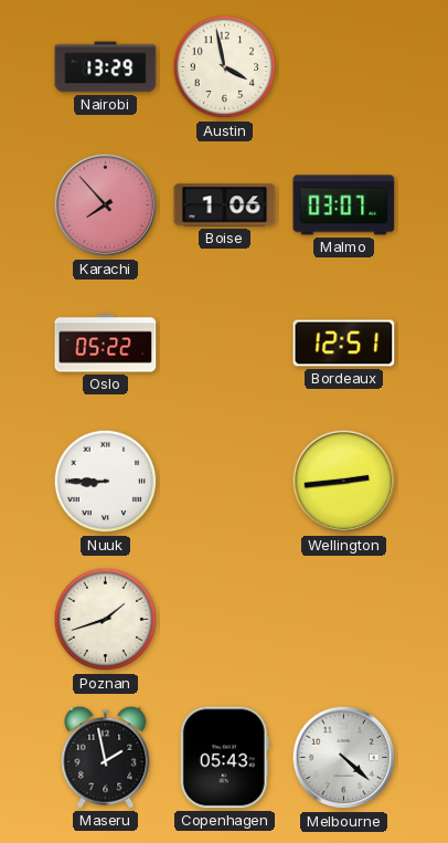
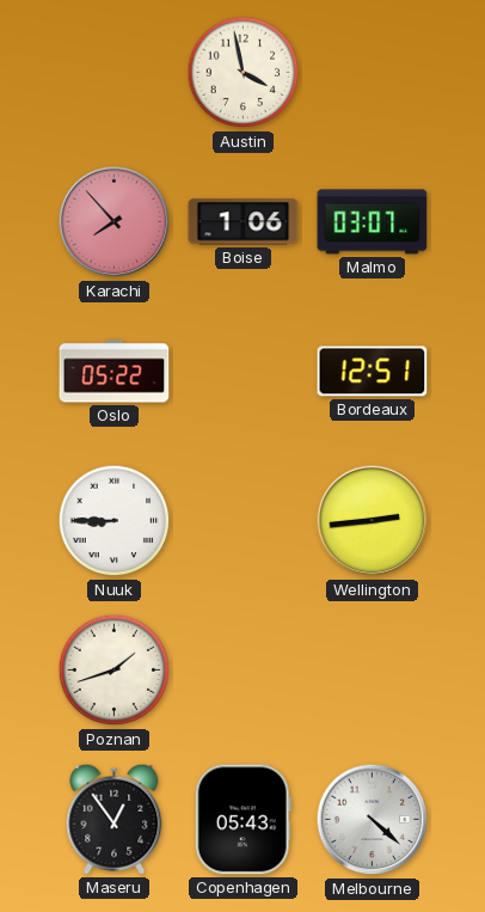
Nairobi: 13:29 -> none (106, 67)
Maseru: 1:58 -> 12:54 (115, 819)
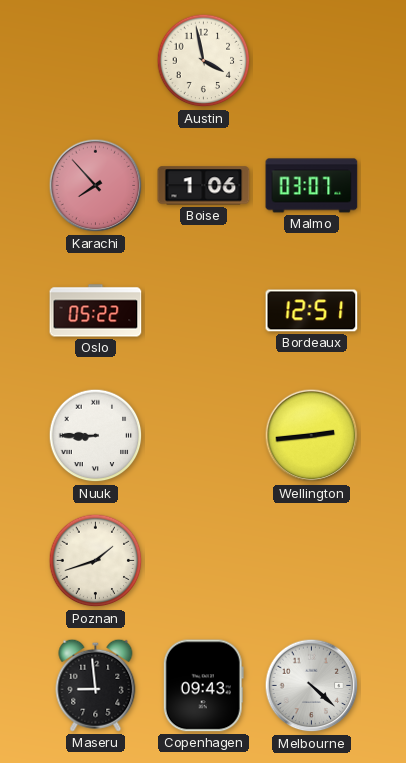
Maseru: 12:54 -> 8:59 (96, 685)
Copenhagen: 05:43 -> 09:43 (203, 686)
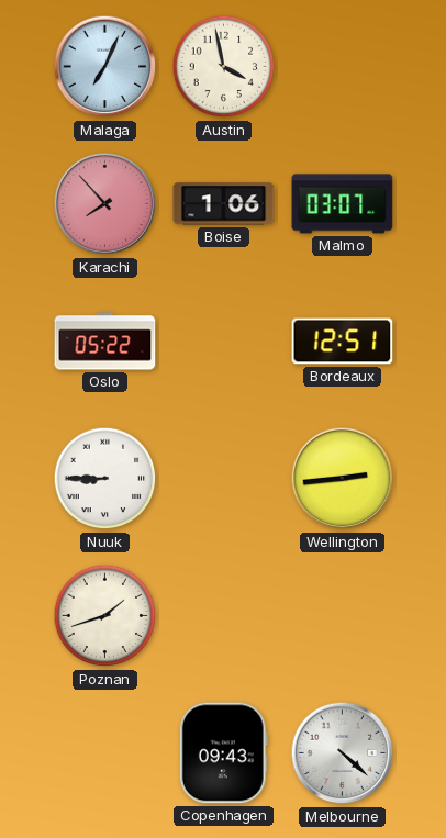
Malaga: none -> 7:04 (105, 67)
Maseru: 8:59 -> none (96, 685)
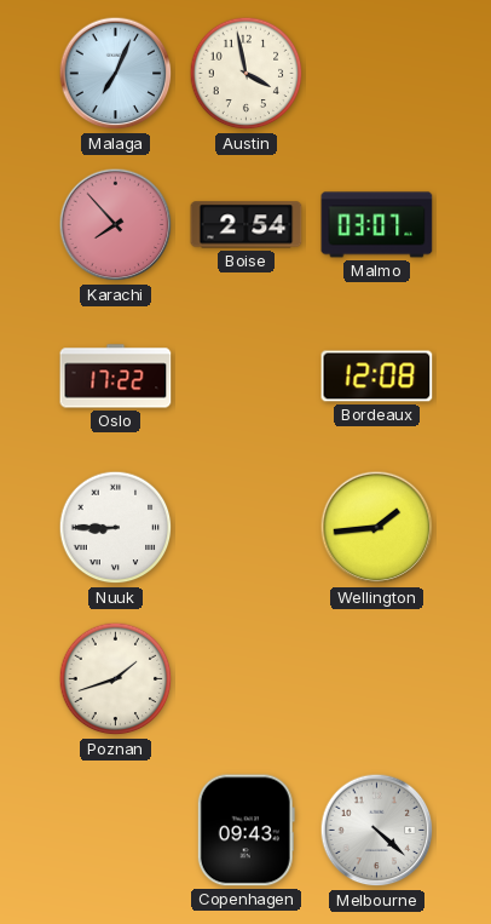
Boise: 1:06 -> 2:54 (247, 225)
Oslo: 05:22 -> 17:22 (116, 377)
Bordeaux: 12:51 -> 12:08 (377, 377)
Wellington: 2:44 -> 1:44 (377, 528)
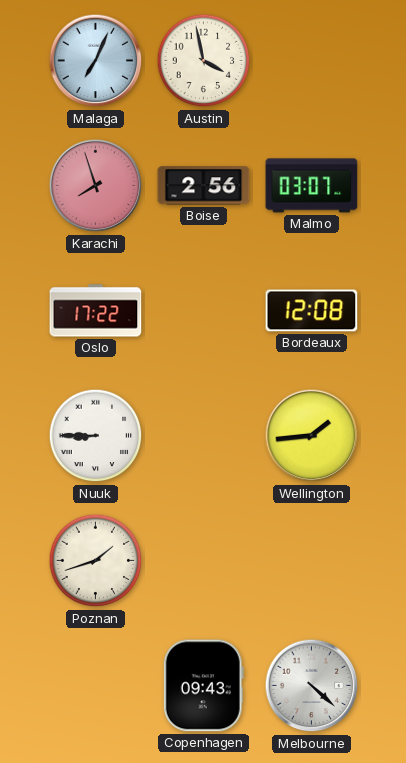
Karachi: 7:53 -> 7:57 (96, 186)
Boise: 2:54 -> 2:56 (204, 186)
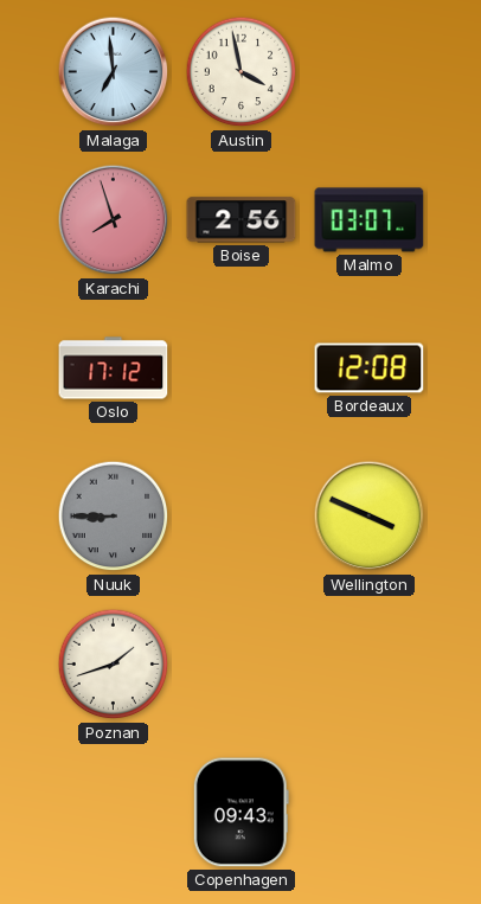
Malaga: 7:04 -> 6:59 (114, 72)
Oslo: 17:22 -> 17:12 (114, 368)
Nuuk dial: white -> grey (114, 517)
Wellington: 1:44 -> 3:49 (370, 517)
Melbourne: 4:22 -> none (312, 686)
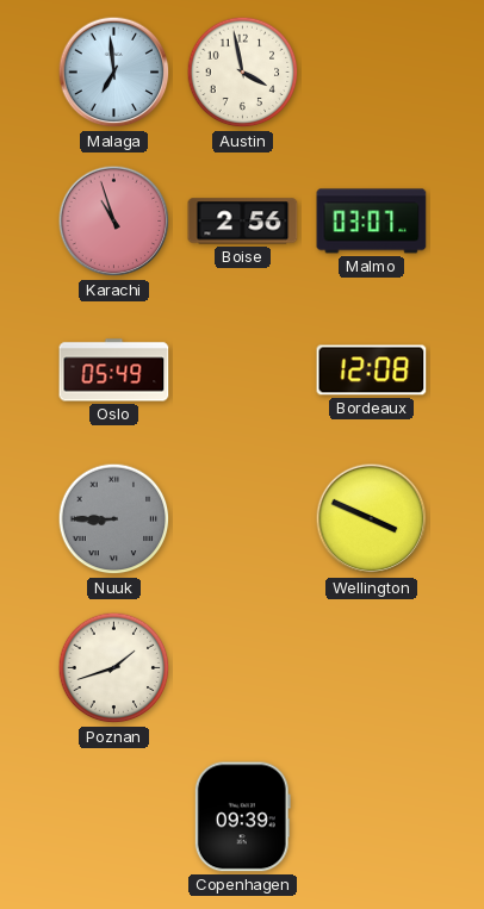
Karachi: 7:57 -> 10:57 (114, 222)
Oslo: 17:12 -> 05:49 (114, 371)
Copenhagen: 09:43 -> 09:39 (242, 817)
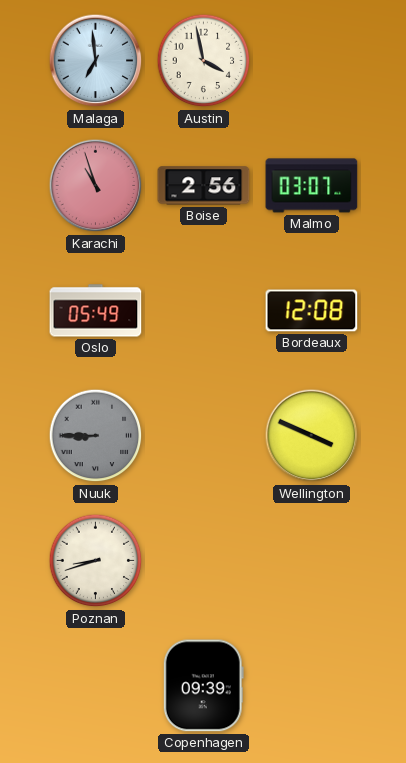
Poznan: 1:42 -> 8:42 (96, 561)
